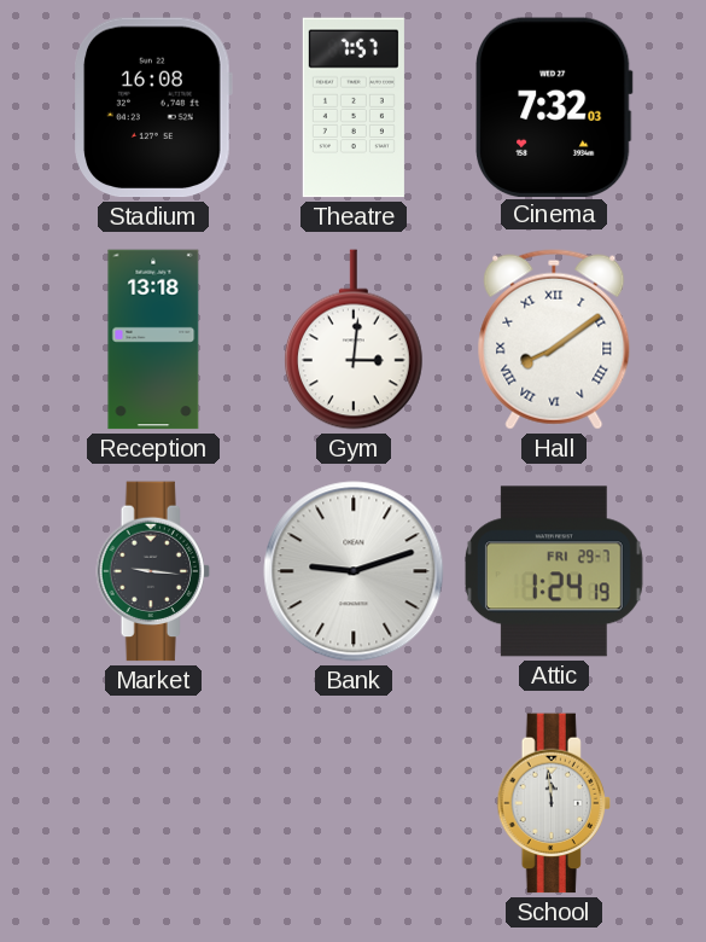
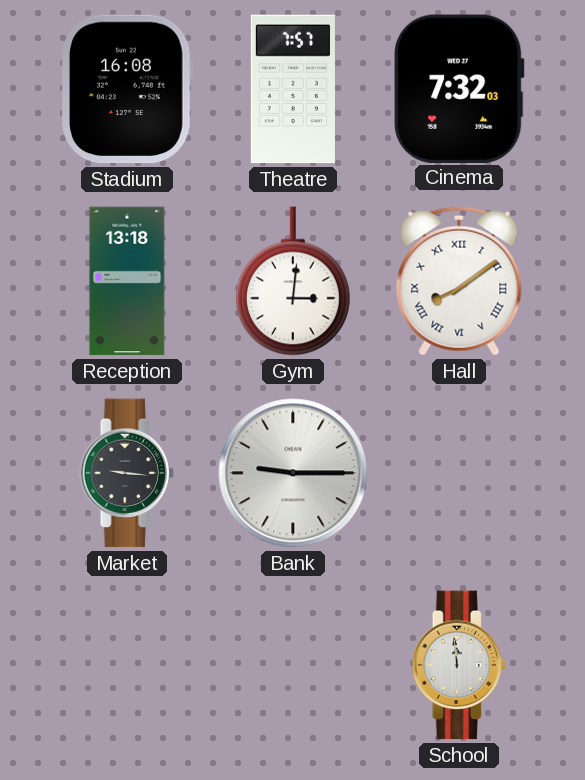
Bank: 9:12 -> 9:15 (293, 473)
Attic: 1:24 -> none (554, 571)
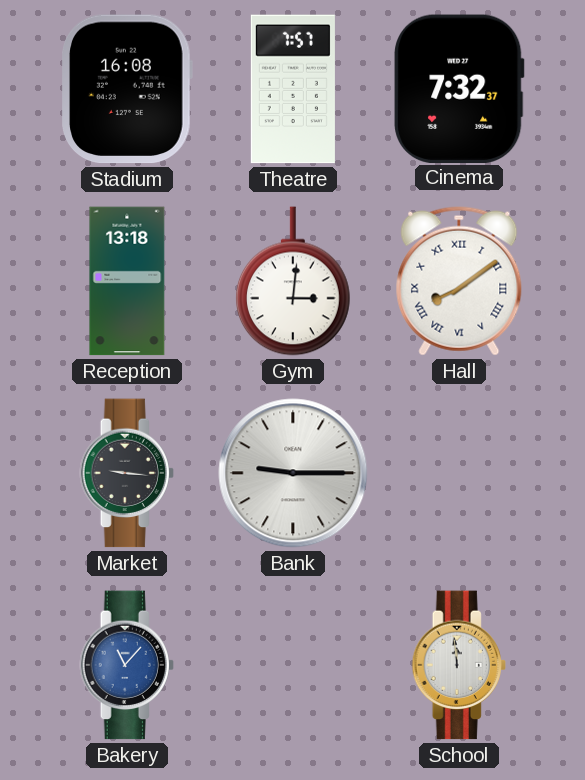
Cinema: 7:32:03 -> 7:32:37 (460, 88)
Bakery: none -> 11:07 (127, 665)
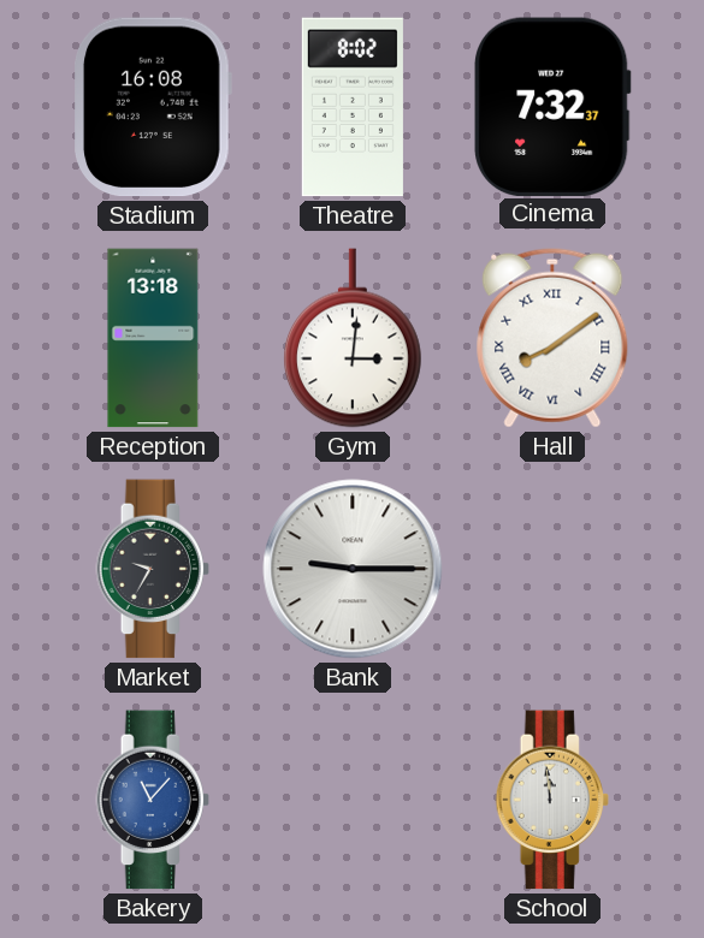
Theatre: 7:57 -> 8:02 (353, 107)
Market: 9:16 -> 9:35 (153, 569)
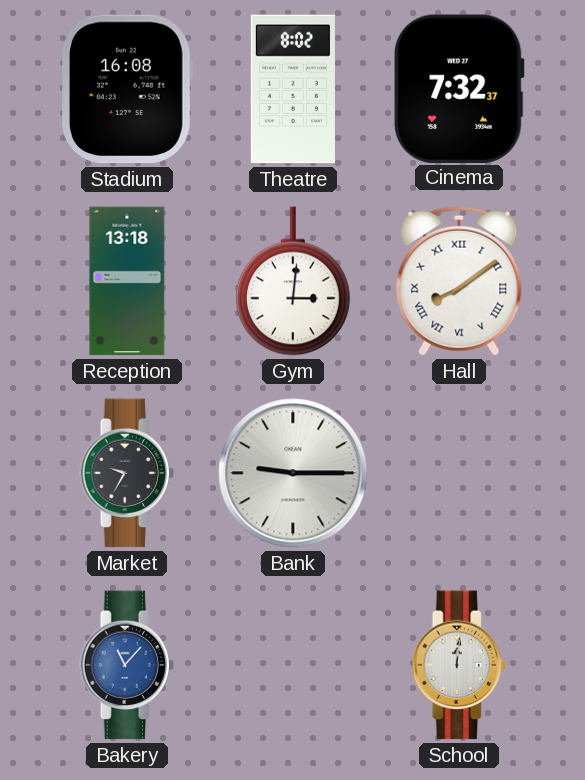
School: 11:59 -> 12:01 (459, 665)
